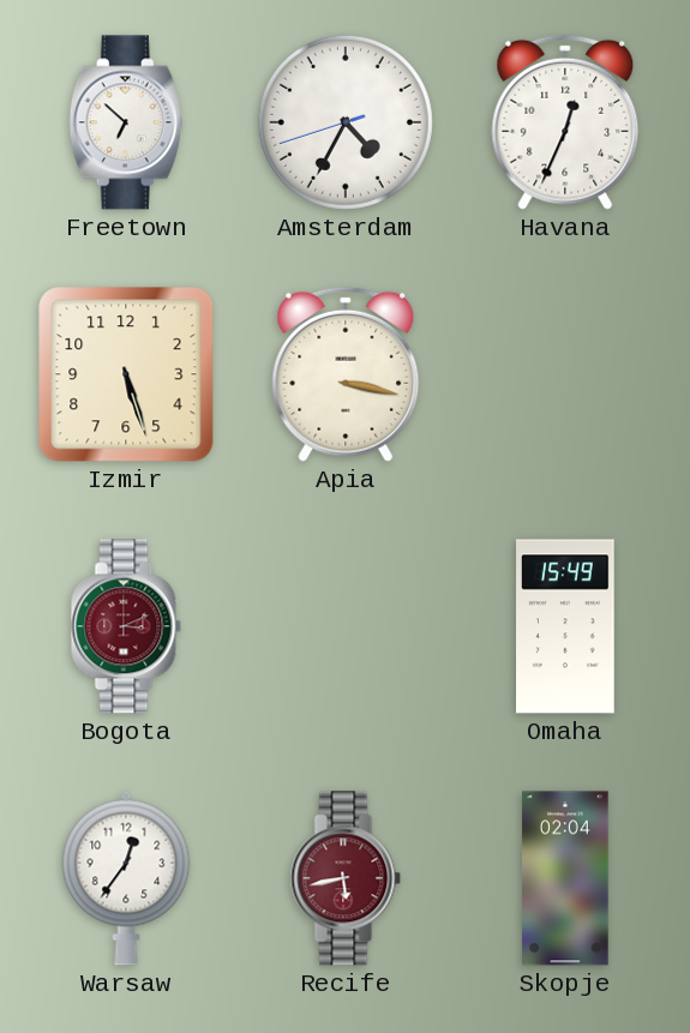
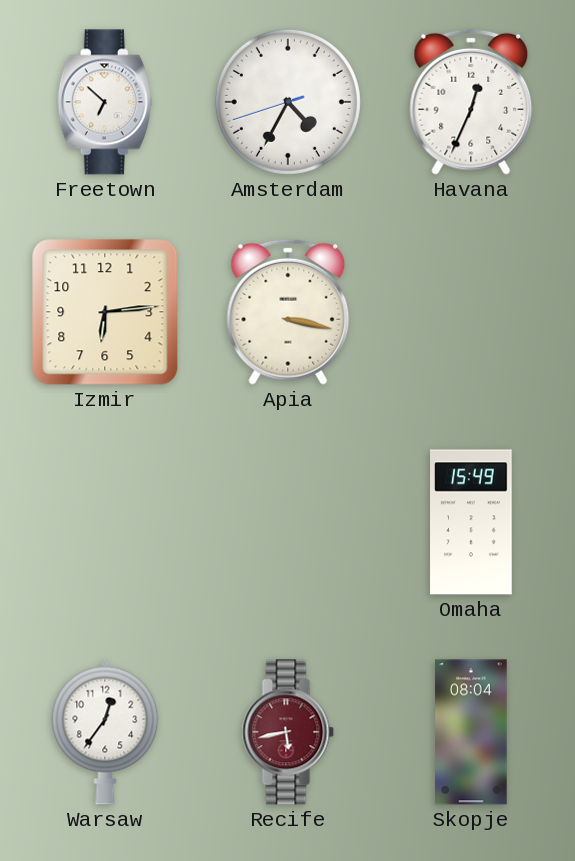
Izmir: 5:27 -> 6:14 (105, 312)
Bogota: 3:11 -> none (126, 626)
Skopje: 02:04 -> 08:04 (471, 732)
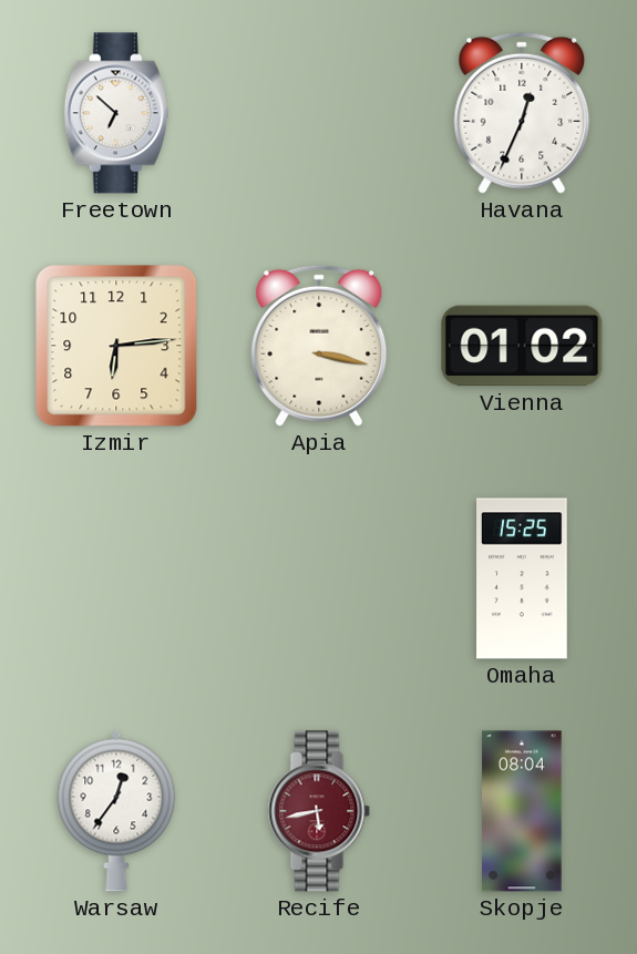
Amsterdam: 4:34 -> none (288, 102)
Vienna: none -> 01:02 (522, 346)
Omaha: 15:49 -> 15:25 (522, 578)
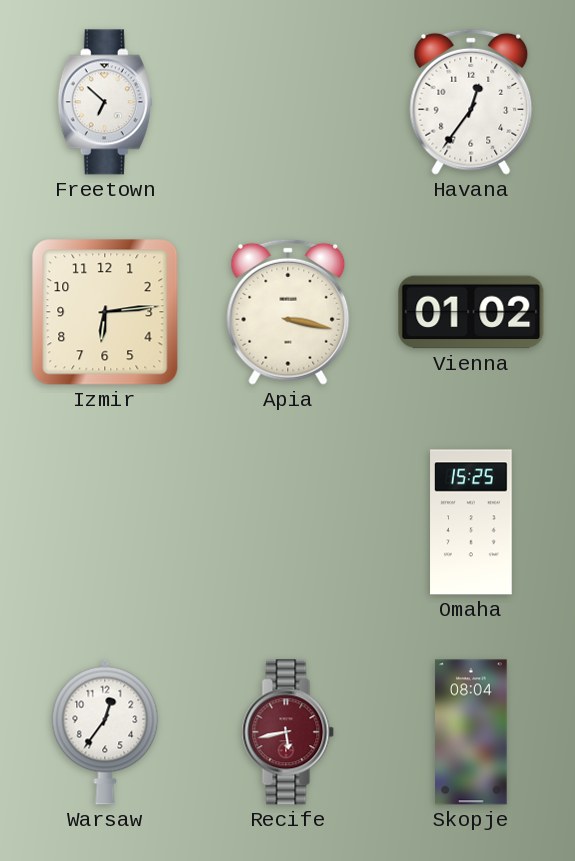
Havana: 12:34 -> 12:36 (471, 102)
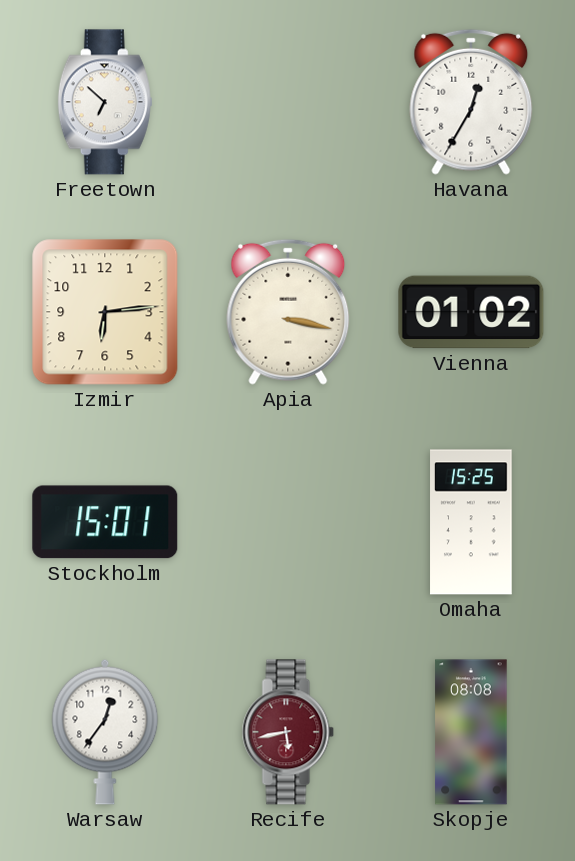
Havana: 12:36 -> 12:35 (471, 102)
Stockholm: none -> 15:01 (105, 522)
Skopje: 08:04 -> 08:08 (471, 732)
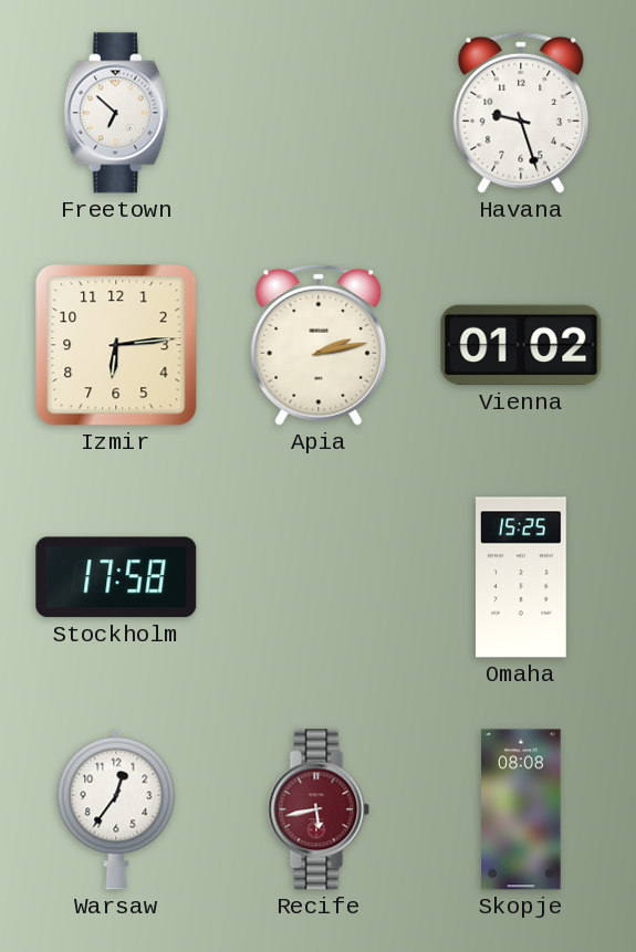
Havana: 12:35 -> 9:27 (521, 113)
Apia: 3:17 -> 2:13 (319, 345)
Stockholm: 15:01 -> 17:58 (116, 577)
